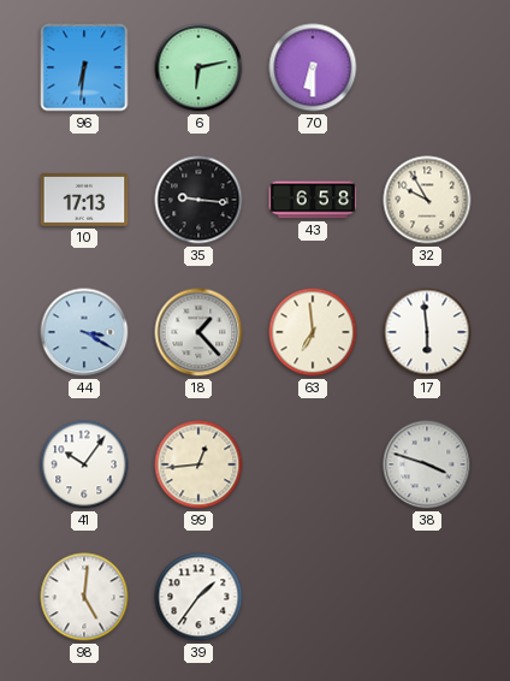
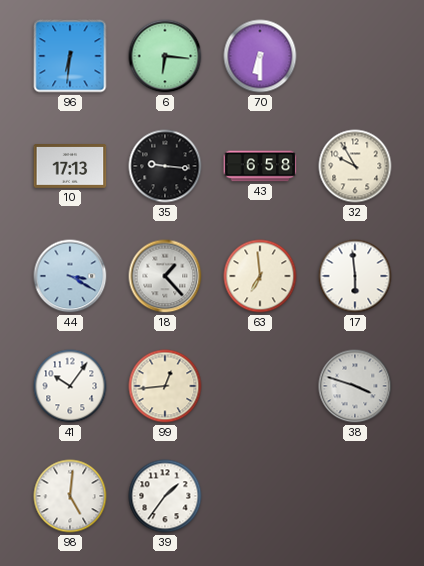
6: 6:13 -> 6:16 (165, 56)
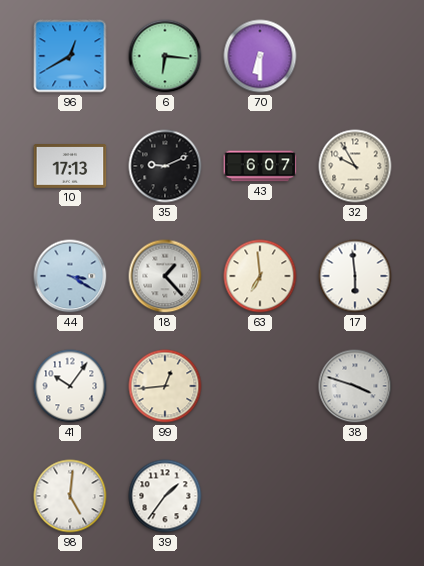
96: 6:31 -> 12:40 (70, 56)
35: 9:16 -> 9:11 (165, 166)
43: 6:58 -> 6:07 (260, 166)
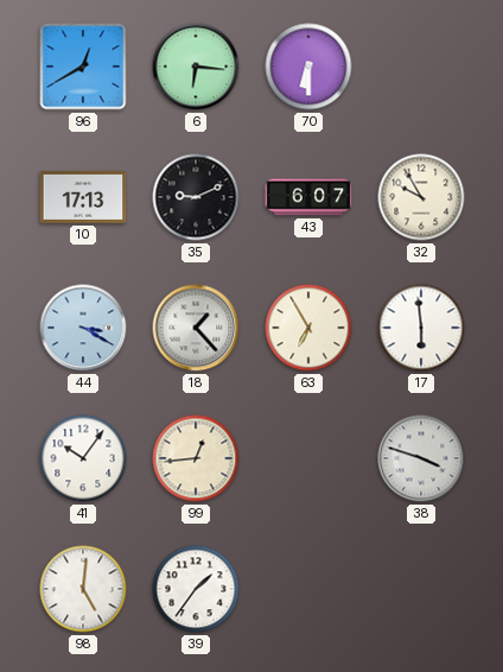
63: 6:59 -> 6:55 (308, 328)
